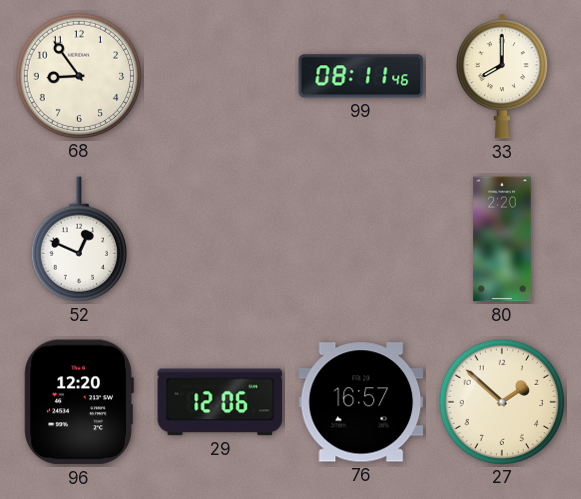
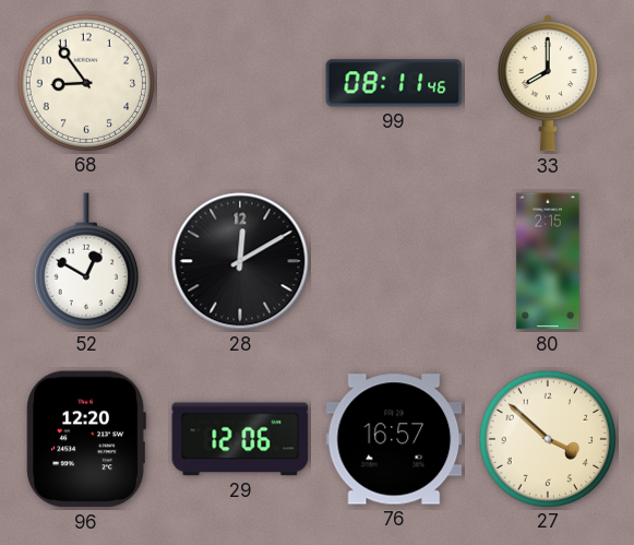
52: 12:49 -> 12:50 (86, 261)
28: none -> 12:10 (240, 261)
80: 2:20 -> 2:15 (548, 261)
27: 1:52 -> 3:52 (547, 438)
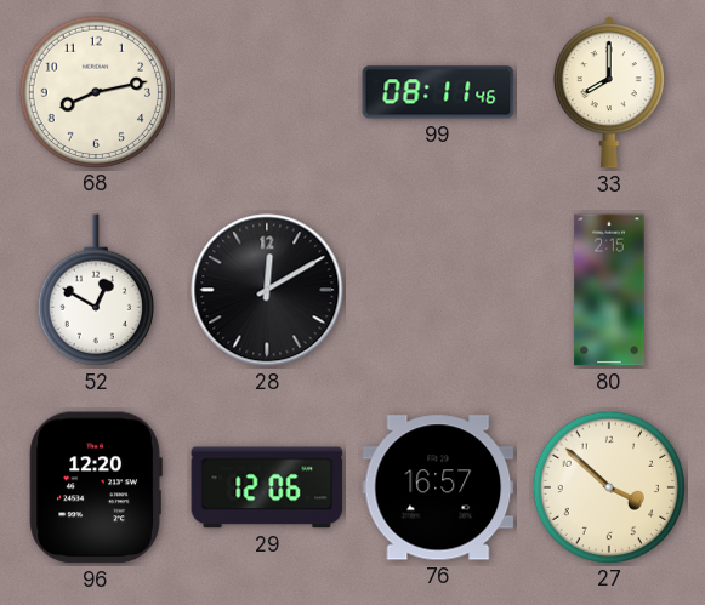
68: 8:54 -> 8:13 (95, 91)
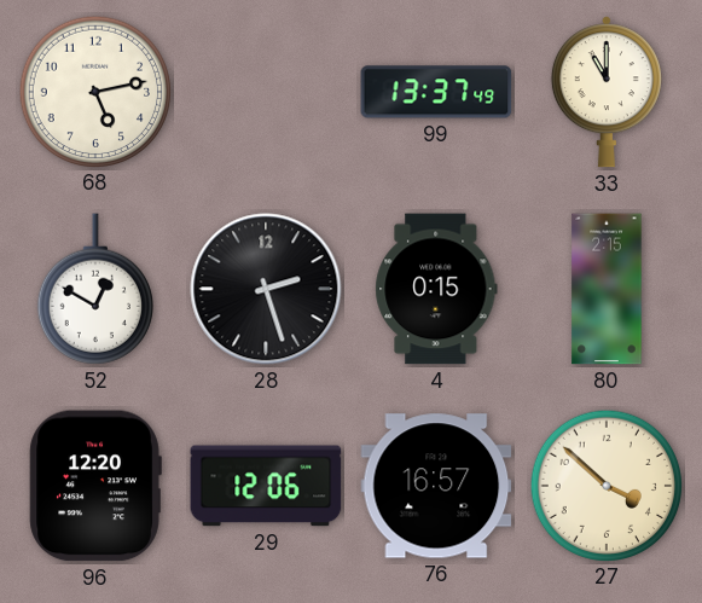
68: 8:13 -> 5:13 (94, 91)
99: 08:11 -> 13:37 (436, 92)
33: 8:00 -> 11:00 (607, 92)
28: 12:10 -> 2:27 (266, 289)
4: none -> 0:15 (436, 289)
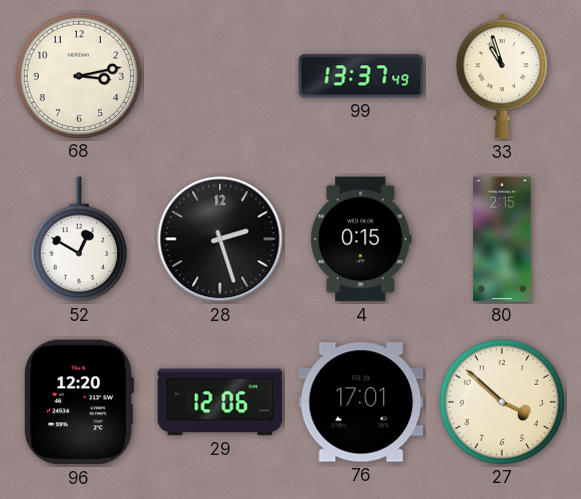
68: 5:13 -> 3:13 (78, 75)
33: 11:00 -> 10:57 (502, 76)
76: 16:57 -> 17:01 (361, 402)
